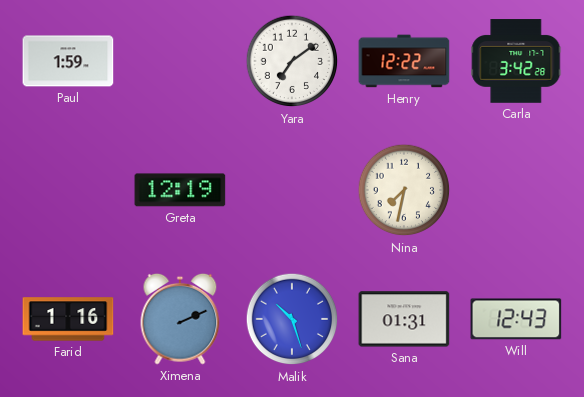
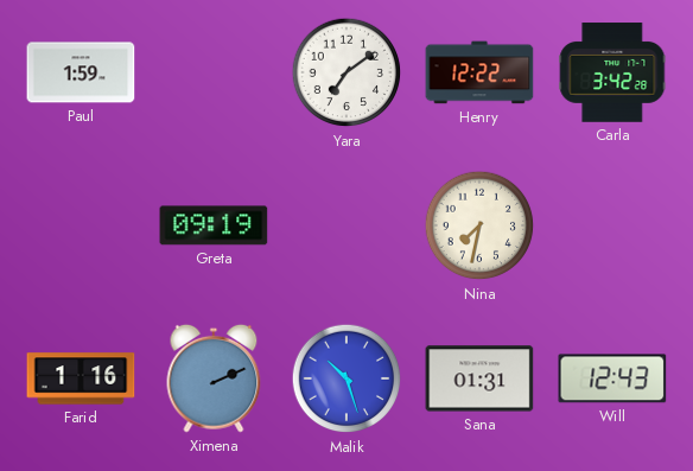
Greta: 12:19 -> 09:19 (214, 225)
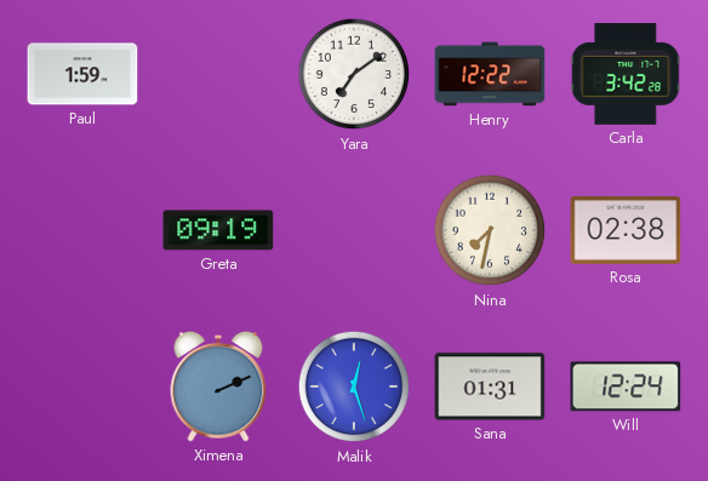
Rosa: none -> 02:38 (626, 231)
Farid: 1:16 -> none (81, 378)
Malik: 10:27 -> 12:27 (354, 386)
Will: 12:43 -> 12:24 (626, 386)
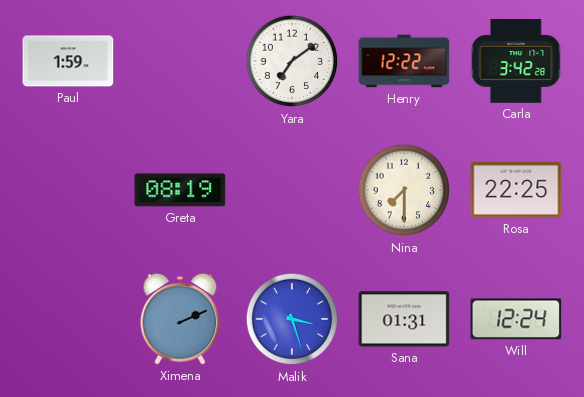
Greta: 09:19 -> 08:19 (180, 190)
Nina: 7:32 -> 7:30 (404, 190)
Rosa: 02:38 -> 22:25 (516, 191)
Malik: 12:27 -> 3:27 (292, 319)
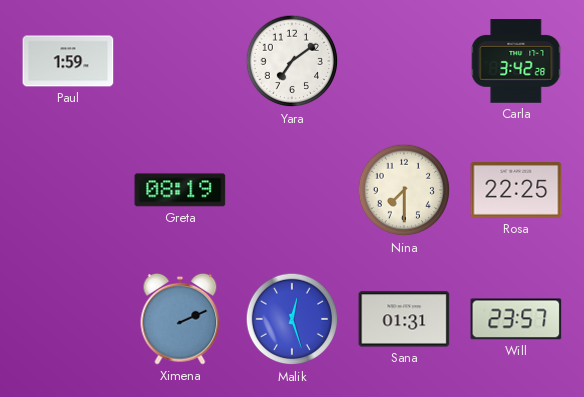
Henry: 12:22 -> none (404, 61)
Malik: 3:27 -> 12:27 (292, 319)
Will: 12:24 -> 23:57 (516, 319)
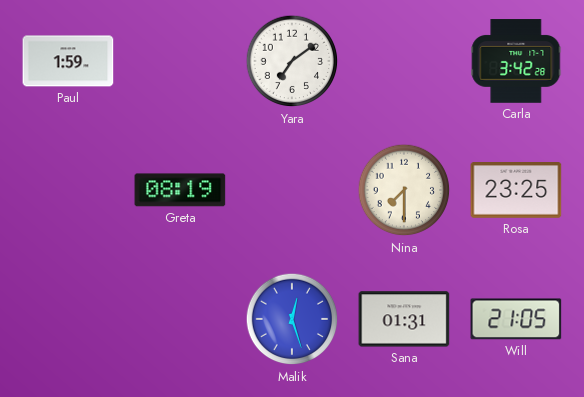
Rosa: 22:25 -> 23:25 (516, 191)
Ximena: 2:11 -> none (180, 319)
Will: 23:57 -> 21:05 (516, 319)
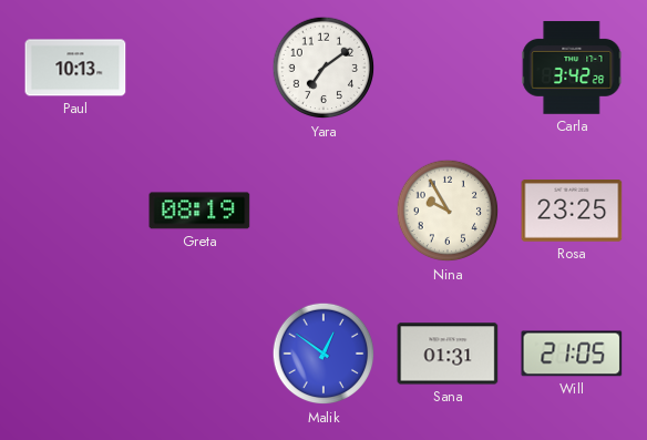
Paul: 1:59 -> 10:13 (75, 68)
Nina: 7:30 -> 9:55 (448, 211)
Malik: 12:27 -> 12:51 (323, 354)
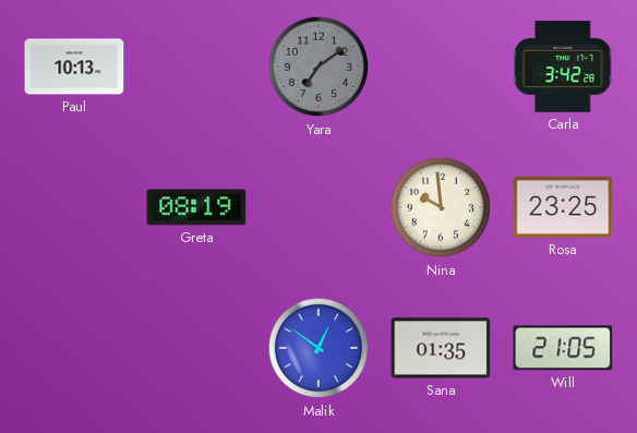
Yara dial: white -> grey (318, 67)
Nina: 9:55 -> 9:59 (441, 207)
Sana: 01:31 -> 01:35 (441, 348)
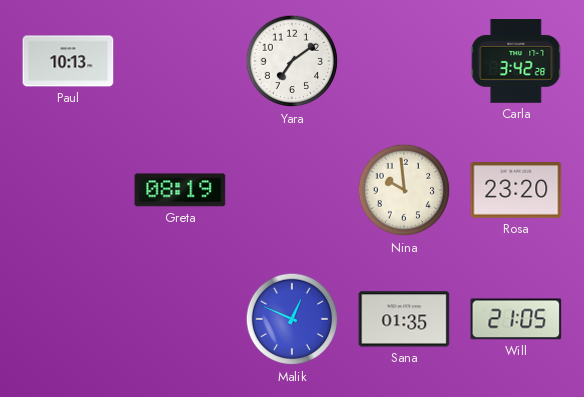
Yara dial: grey -> white (292, 61)
Rosa: 23:25 -> 23:20 (516, 191)
Malik: 12:51 -> 12:49 (292, 319)
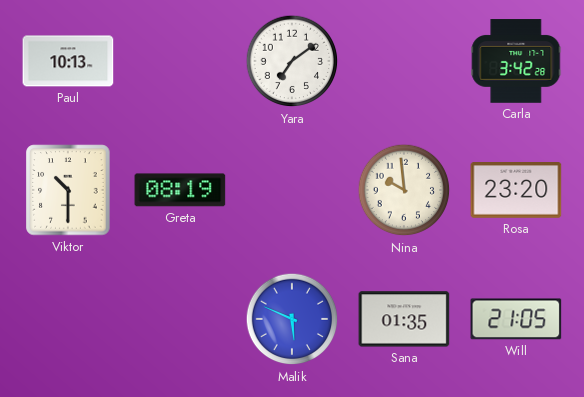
Viktor: none -> 10:30 (68, 190)
Malik: 12:49 -> 5:49 (292, 319)
